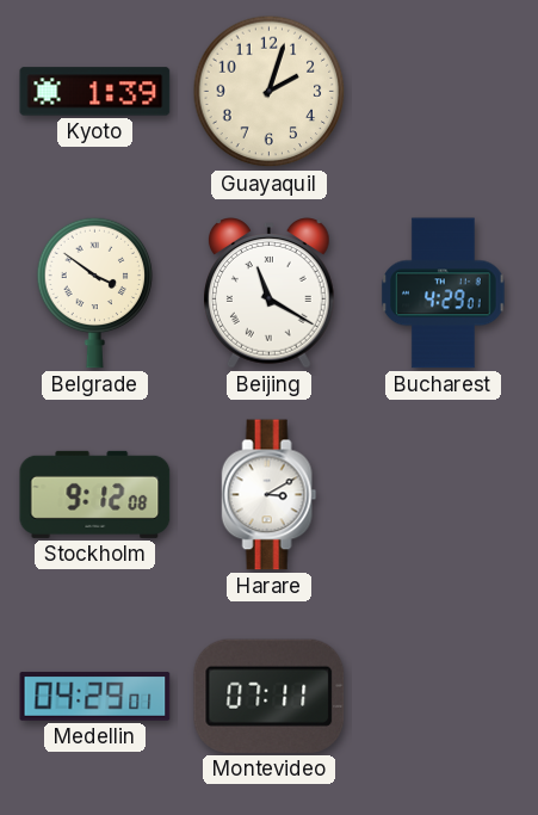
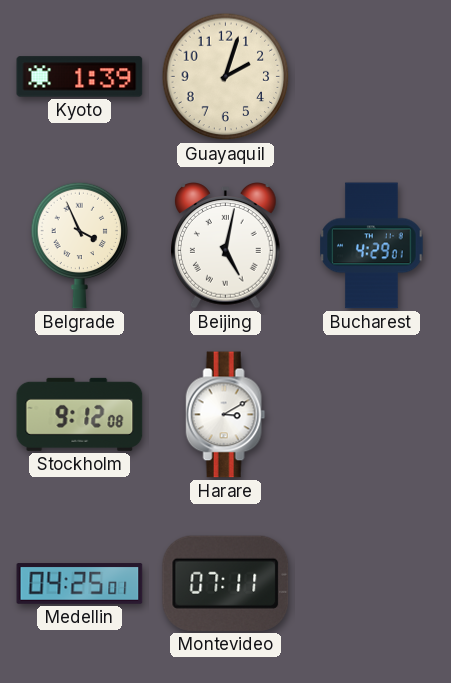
Belgrade: 3:51 -> 3:56 (80, 245)
Beijing: 11:20 -> 5:02 (226, 246)
Medellin: 04:29 -> 04:25 (80, 584)
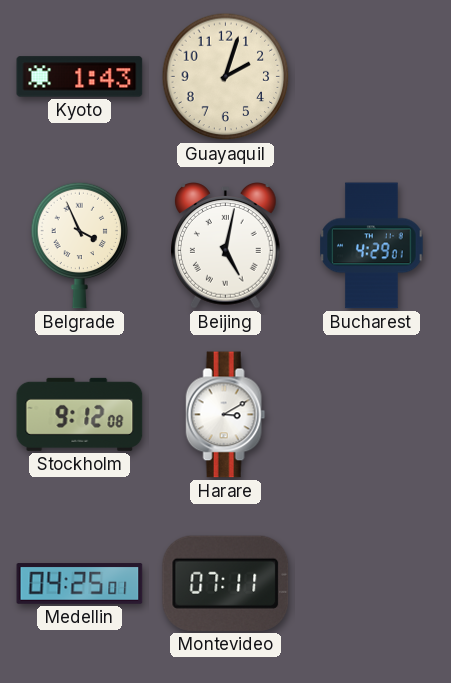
Kyoto: 1:39 -> 1:43 (80, 77)
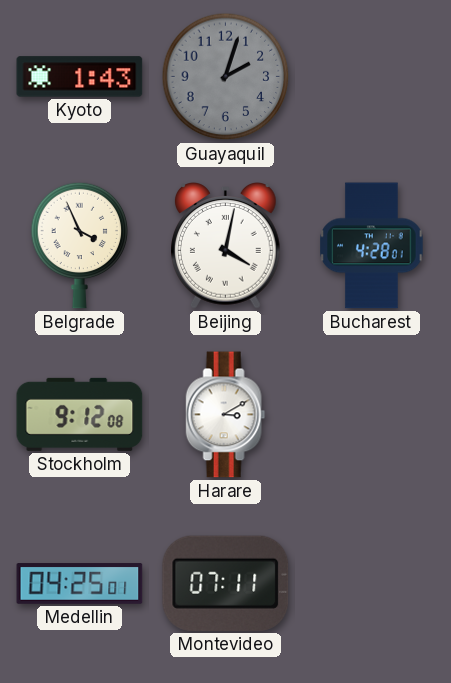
Guayaquil dial: cream -> grey (226, 77)
Beijing: 5:02 -> 4:02 (226, 246)
Bucharest: 4:29 -> 4:28 (372, 246)
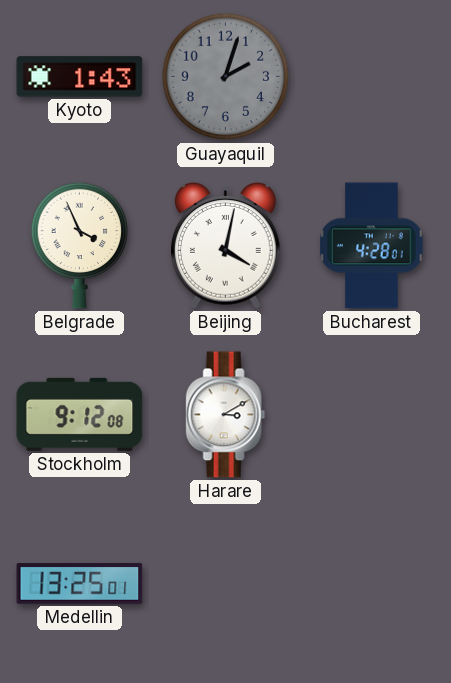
Medellin: 04:25 -> 13:25 (80, 584)
Montevideo: 07:11 -> none (226, 583)
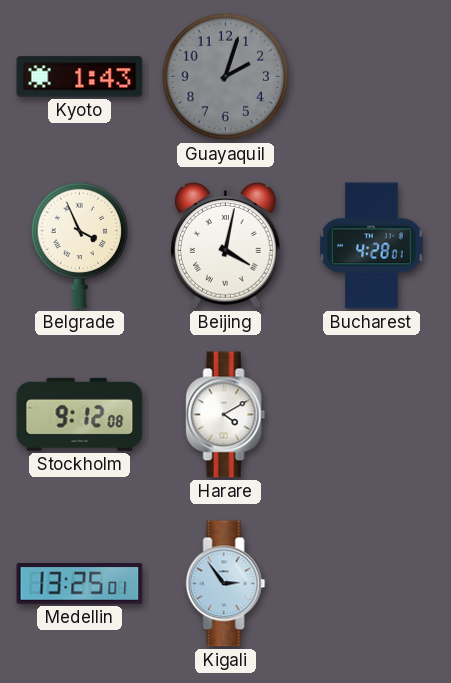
Harare: 3:10 -> 4:10 (226, 415)
Kigali: none -> 2:54 (226, 584)
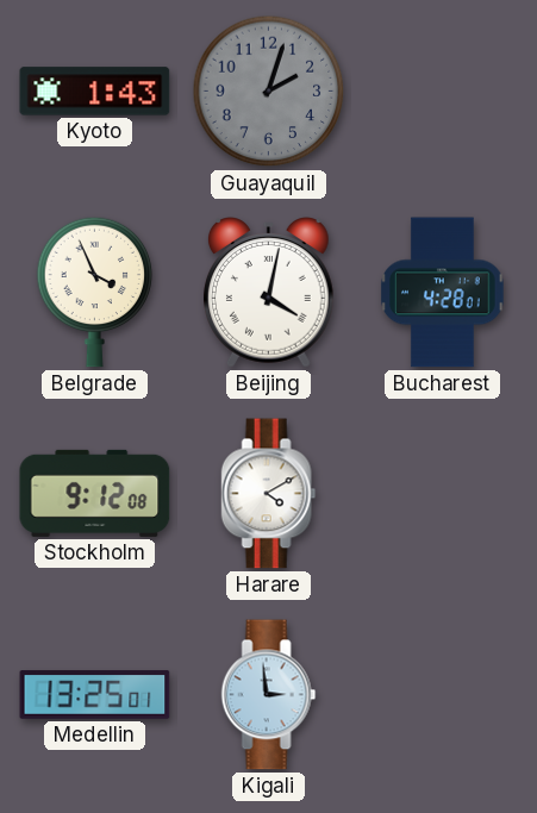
Kigali: 2:54 -> 2:59 (269, 695)
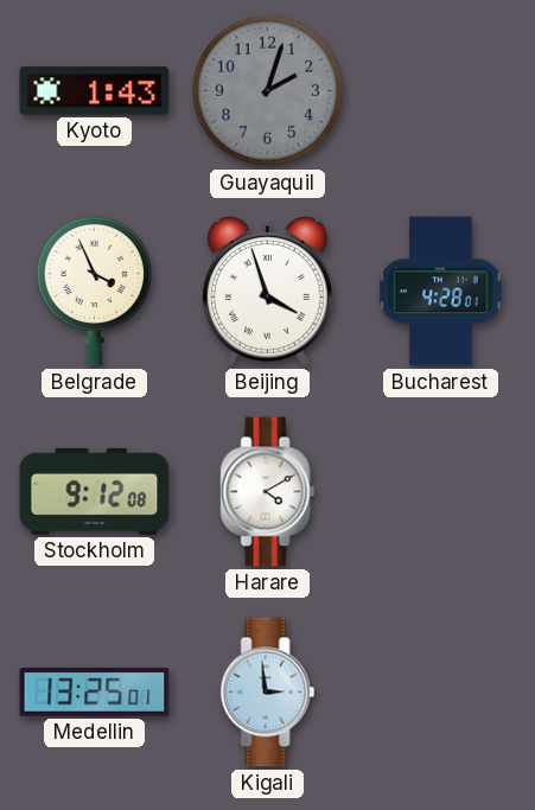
Beijing: 4:02 -> 3:57 (268, 292)
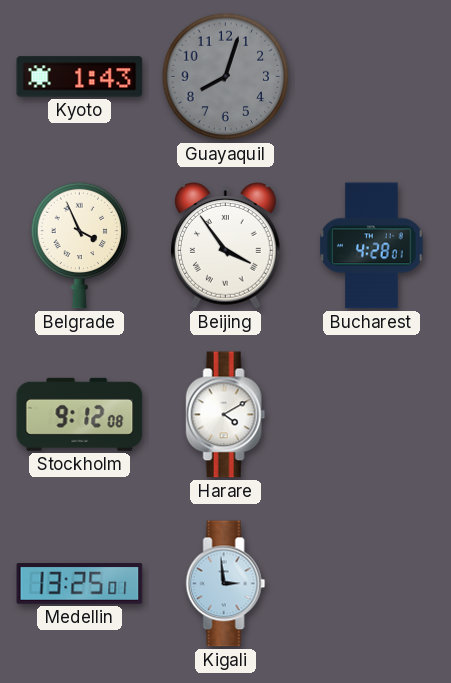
Guayaquil: 2:03 -> 8:03 (226, 77)
Beijing: 3:57 -> 3:54 (226, 246)
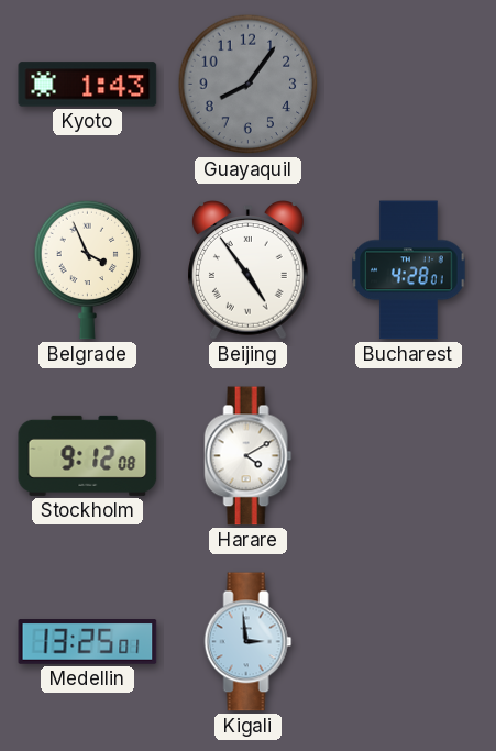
Guayaquil: 8:03 -> 8:06 (249, 85)
Beijing: 3:54 -> 4:54 (249, 270)
